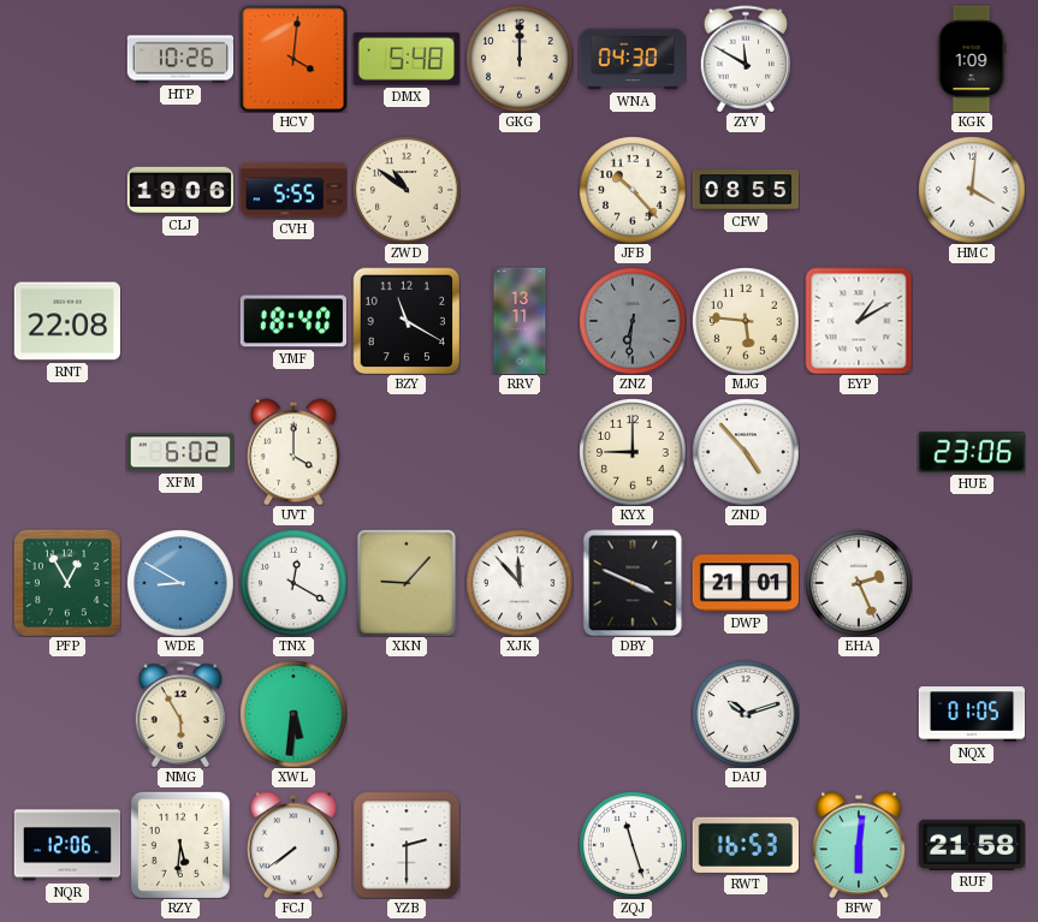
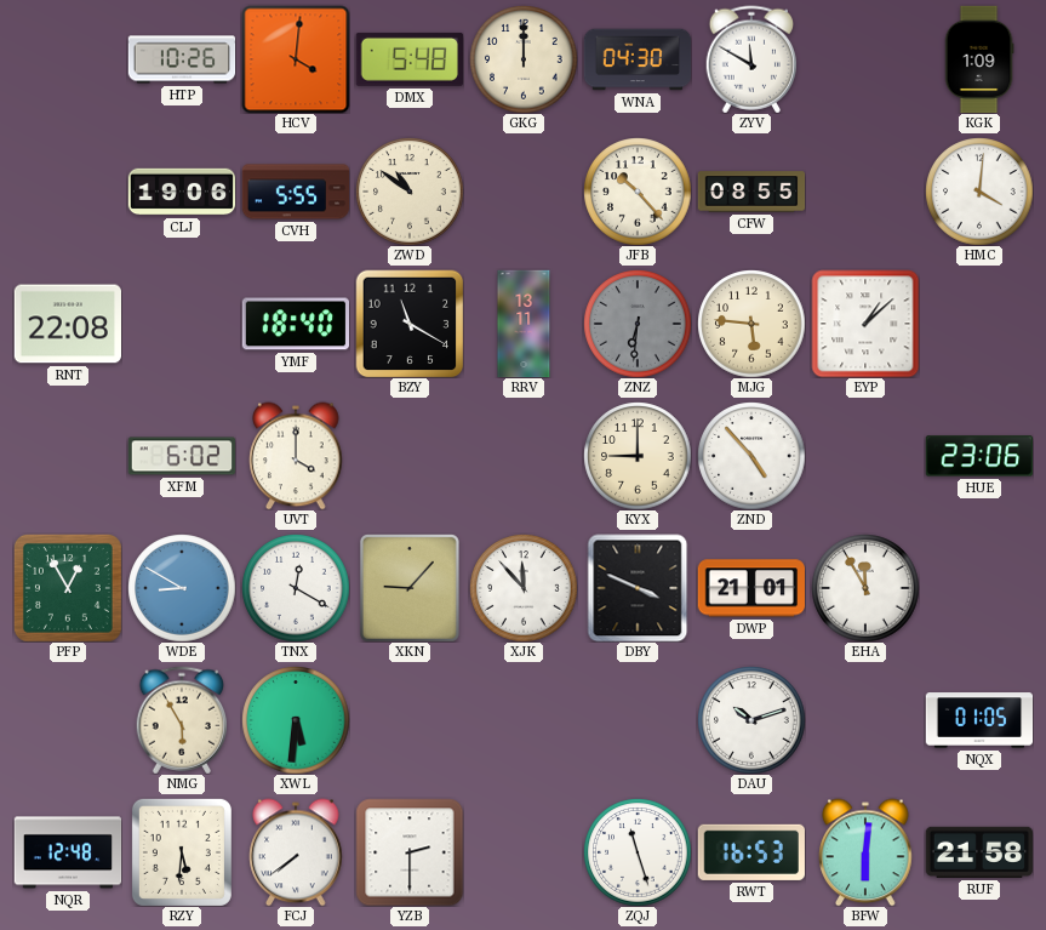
EYP: 1:10 -> 1:08 (865, 324)
EHA: 2:26 -> 11:55 (865, 588)
NQR: 12:06 -> 12:48 (68, 852)
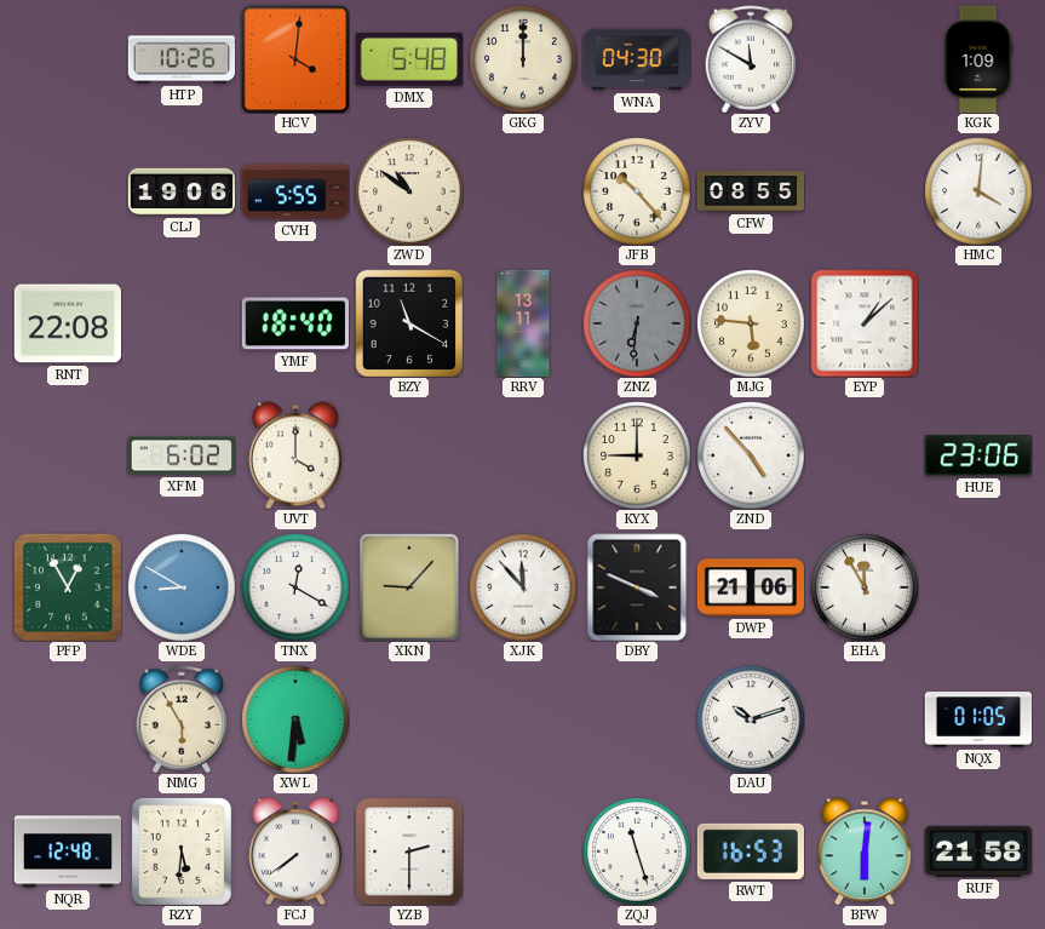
DWP: 21:01 -> 21:06 (750, 587)
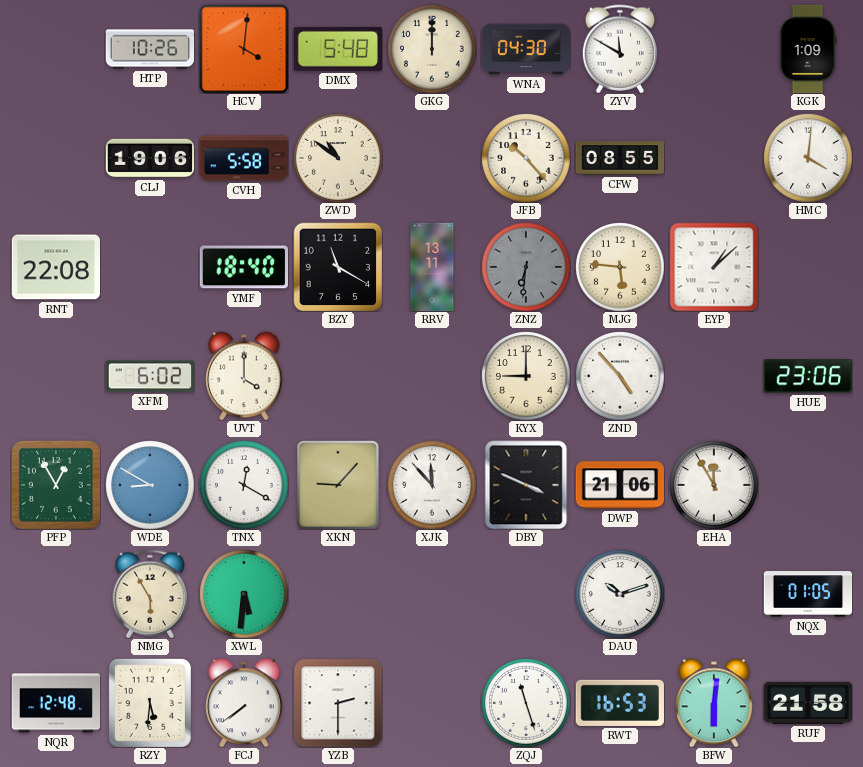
CVH: 5:55 -> 5:58 (244, 158)
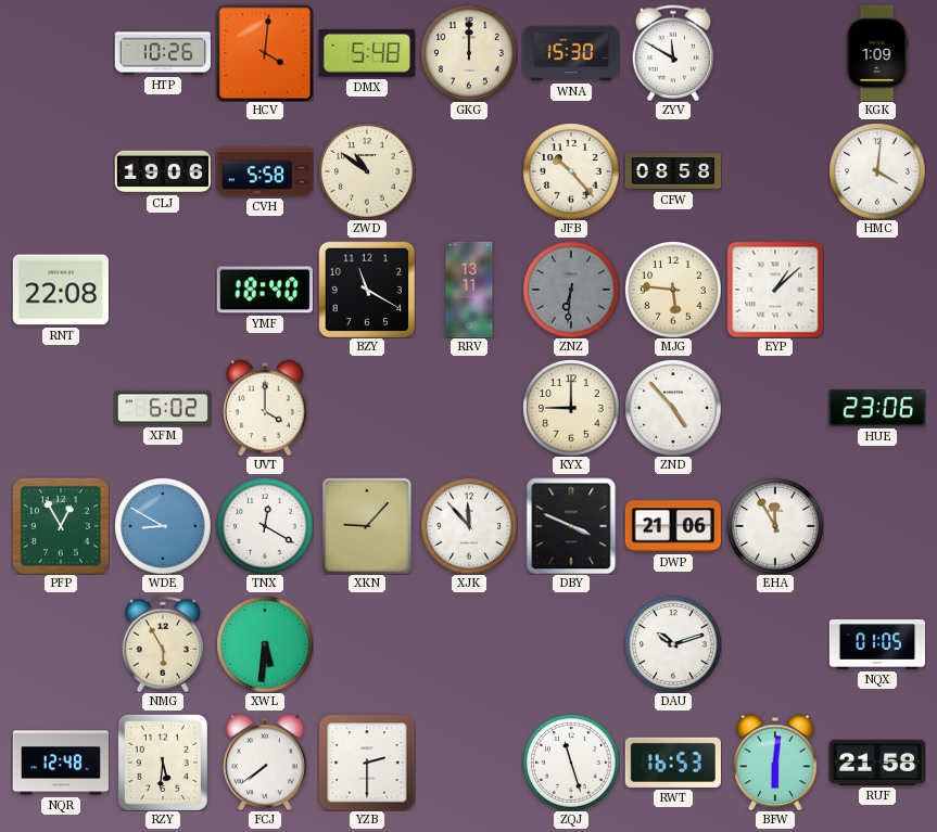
WNA: 04:30 -> 15:30 (571, 53)
CFW: 08:55 -> 08:58 (673, 171)
